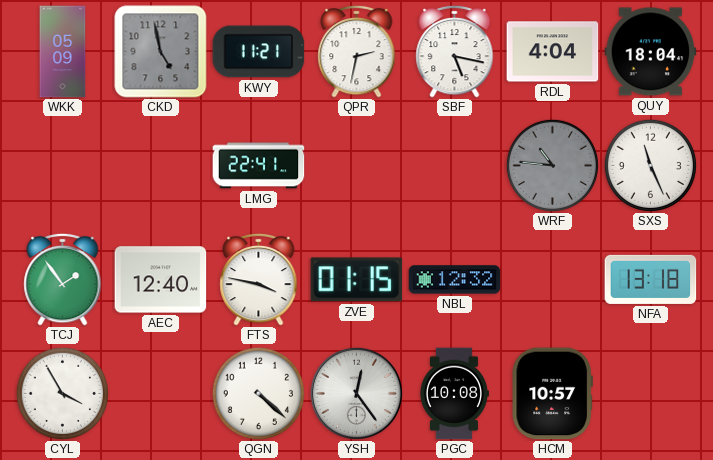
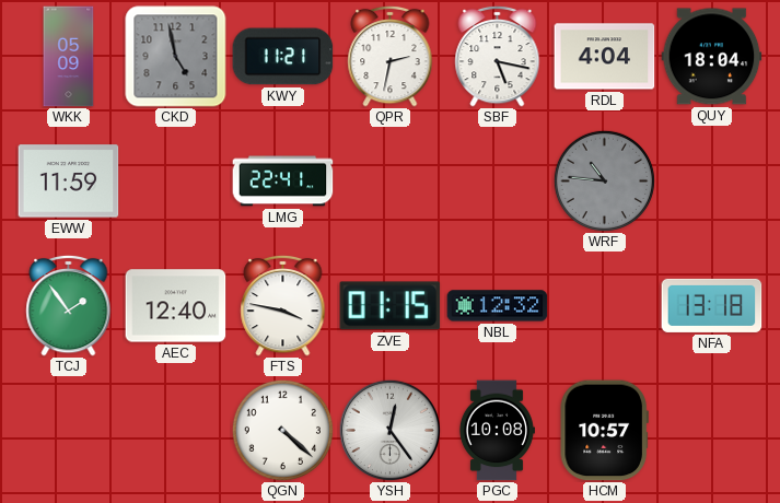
EWW: none -> 11:59 (69, 182)
SXS: 11:26 -> none (650, 165)
CYL: 3:55 -> none (62, 393)
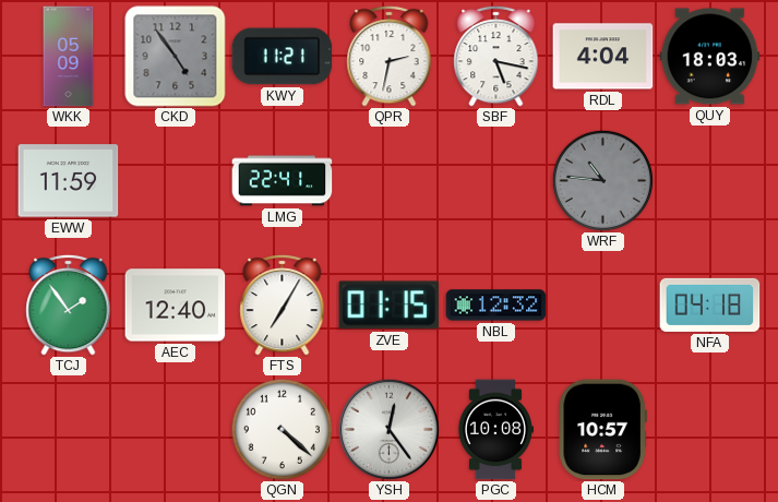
CKD: 4:58 -> 4:54 (176, 57)
QUY: 18:04 -> 18:03 (710, 57)
FTS: 3:47 -> 7:05 (283, 304)
NFA: 13:18 -> 04:18 (710, 304)
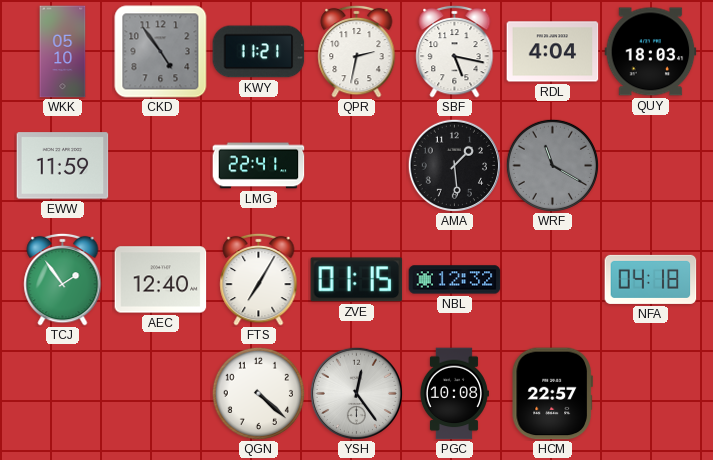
WKK: 05:09 -> 05:10 (63, 52)
AMA: none -> 1:29 (454, 165)
WRF: 10:46 -> 11:20 (552, 165)
HCM: 10:57 -> 22:57 (552, 394)
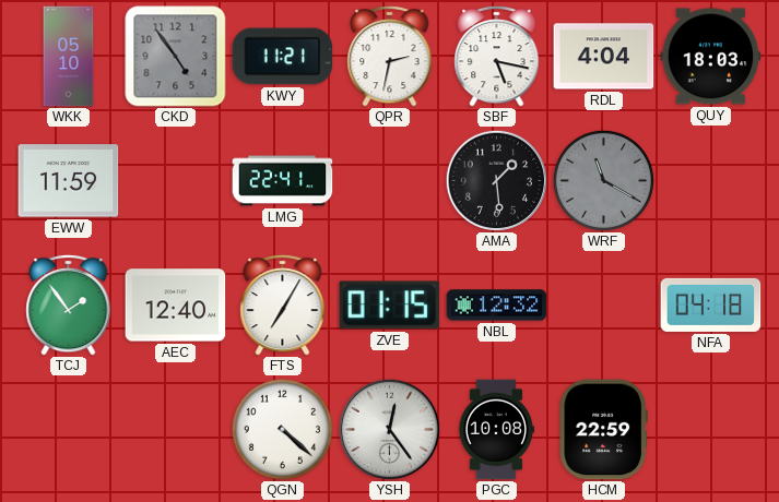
HCM: 22:57 -> 22:59 (603, 430)
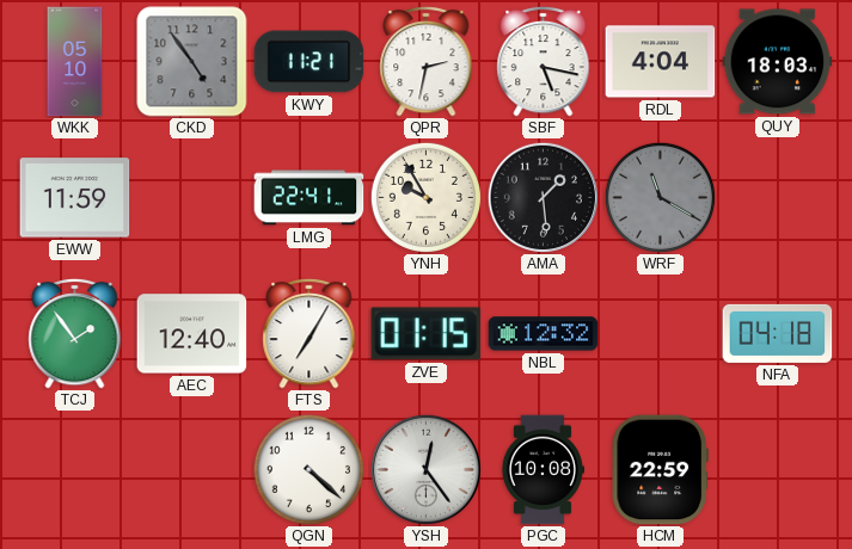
YNH: none -> 9:55 (425, 197)
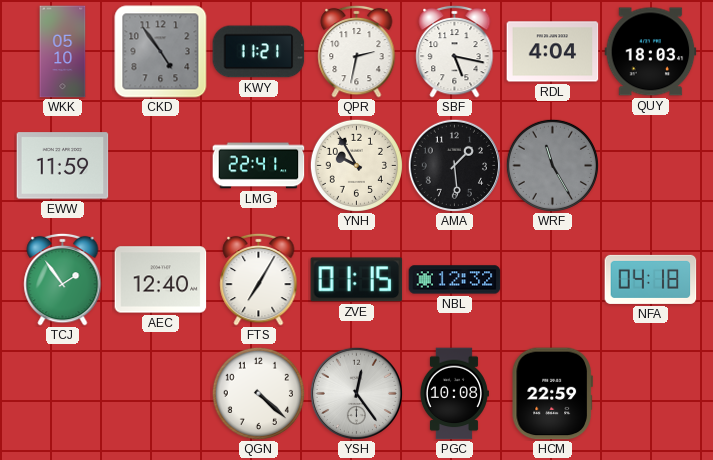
WRF: 11:20 -> 11:25 (552, 165)
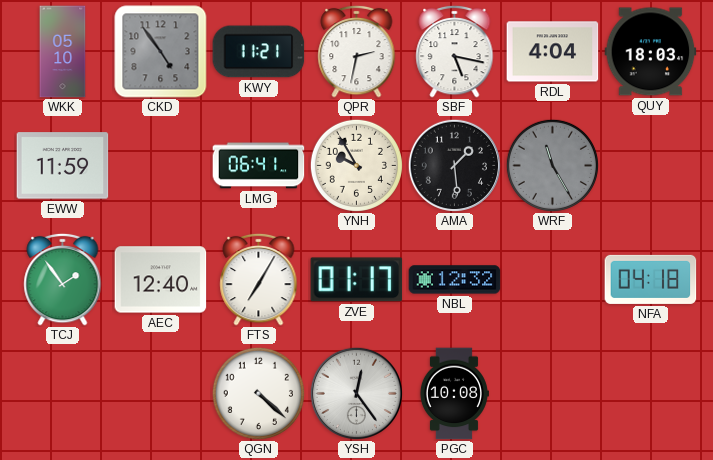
LMG: 22:41 -> 06:41 (259, 166)
ZVE: 01:15 -> 01:17 (357, 280)
HCM: 22:59 -> none (552, 394)
